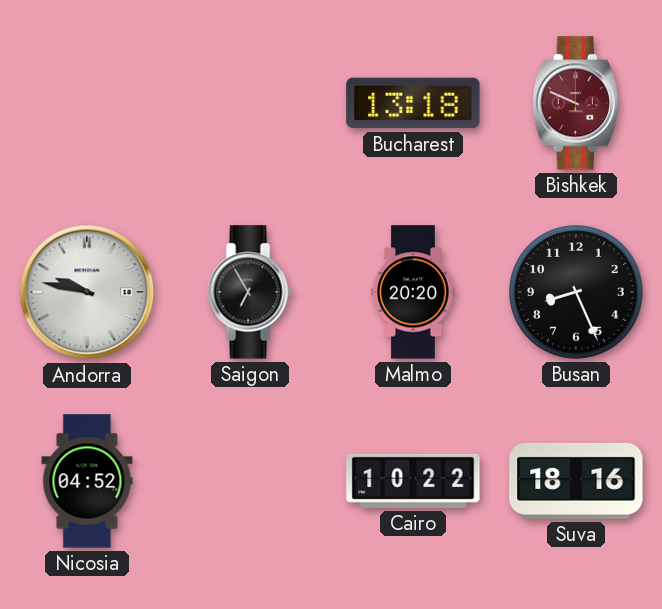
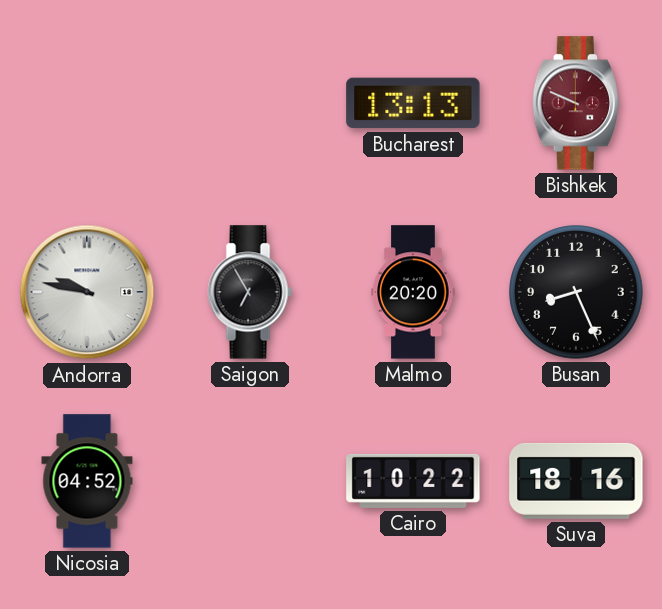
Bucharest: 13:18 -> 13:13 (413, 103)
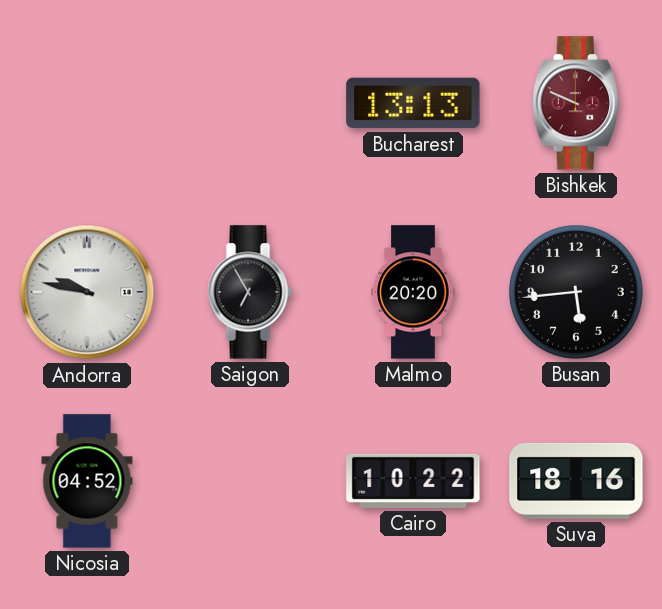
Busan: 8:26 -> 5:44 (577, 293)
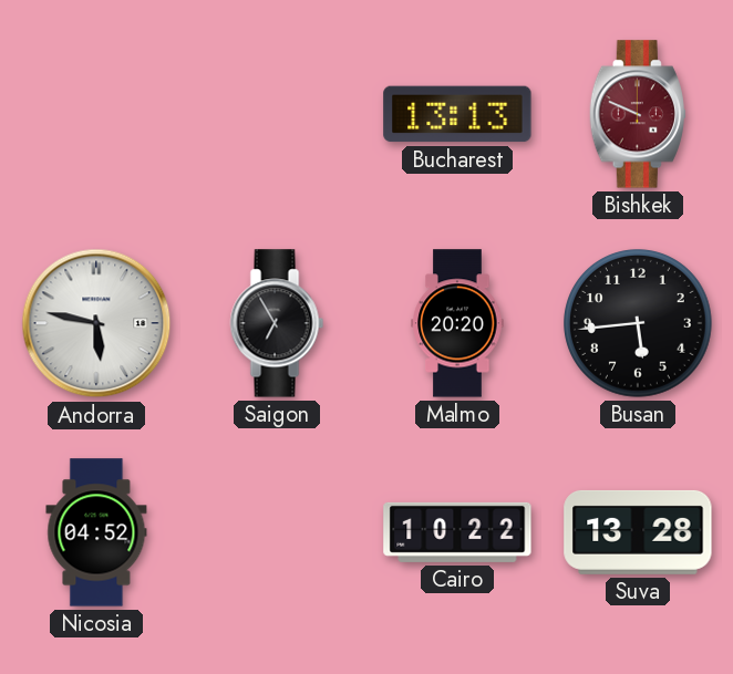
Andorra: 9:47 -> 5:47 (96, 323)
Suva: 18:16 -> 13:28 (638, 532)
